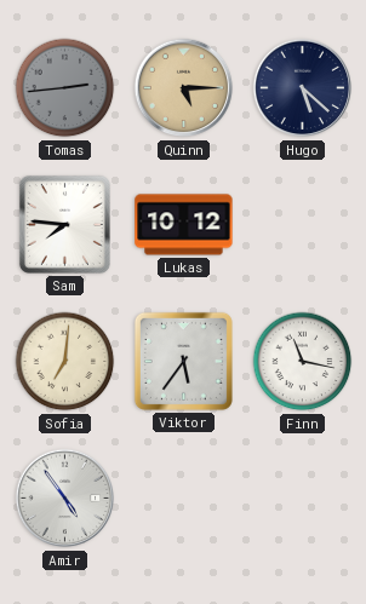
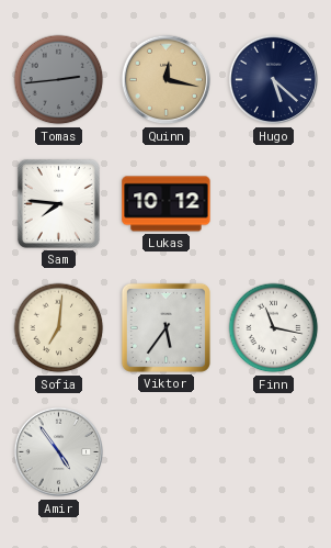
Quinn: 5:15 -> 12:17 (167, 80)
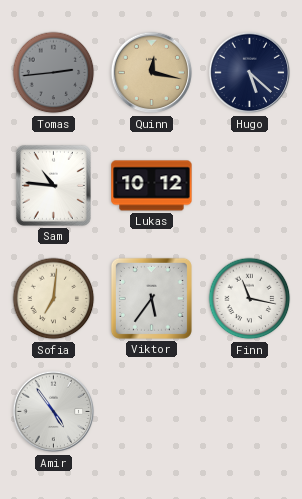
Sam: 7:46 -> 10:46 (53, 185)
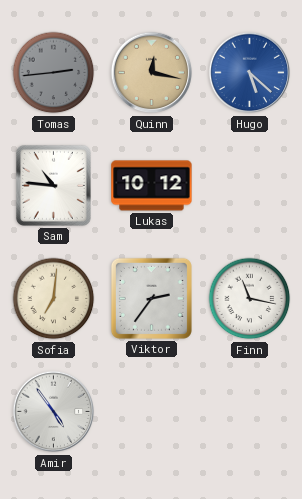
Hugo dial: navy -> blue (250, 73)
Viktor: 5:36 -> 2:36 (151, 298)
